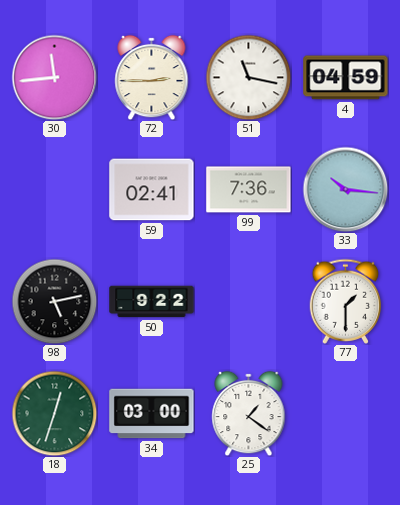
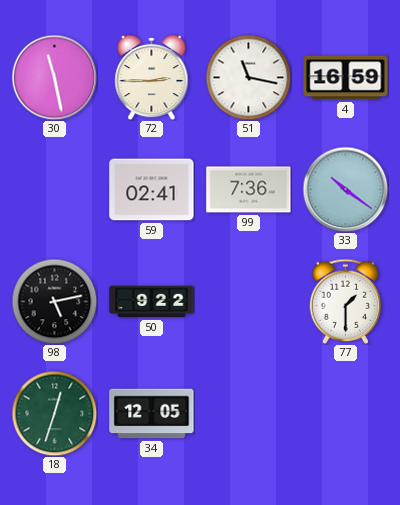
30: 11:44 -> 11:28 (54, 77)
4: 04:59 -> 16:59 (346, 78)
33: 10:16 -> 10:21 (345, 189)
34: 03:00 -> 12:05 (152, 414)
25: 1:21 -> none (249, 413)
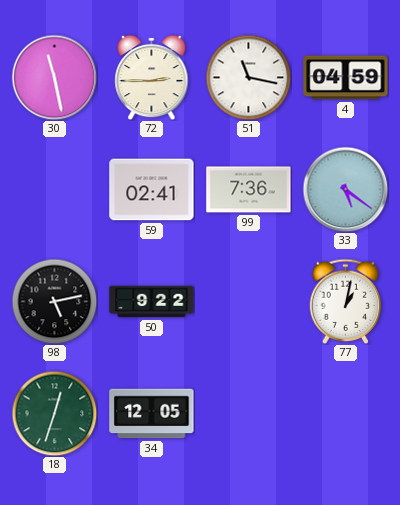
4: 16:59 -> 04:59 (346, 78)
33: 10:21 -> 5:21 (345, 189)
77: 1:30 -> 1:02 (346, 301)
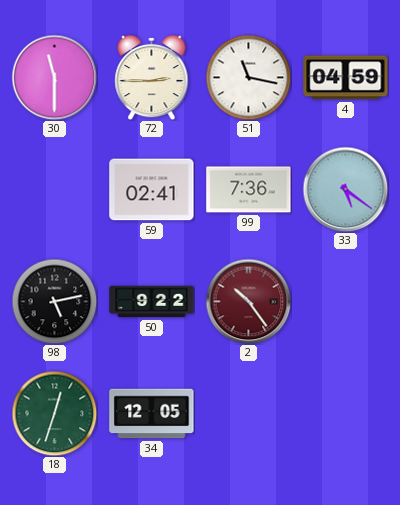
30: 11:28 -> 11:30 (54, 77)
2: none -> 10:24 (248, 301)
77: 1:02 -> none (346, 301)
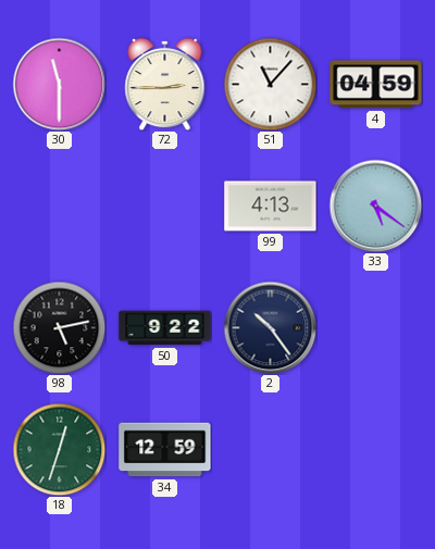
51: 11:17 -> 11:07 (270, 84)
59: 02:41 -> none (152, 190)
99: 7:36 -> 4:13 (271, 207)
2 dial: burgundy -> navy (270, 327)
34: 12:05 -> 12:59 (165, 450)
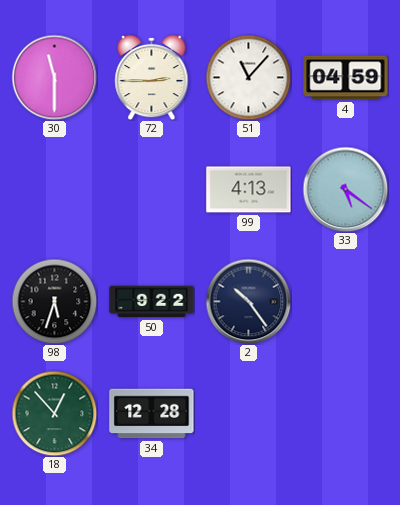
98: 5:13 -> 5:33 (54, 301)
18: 12:33 -> 12:53 (54, 413)
34: 12:59 -> 12:28 (152, 414)
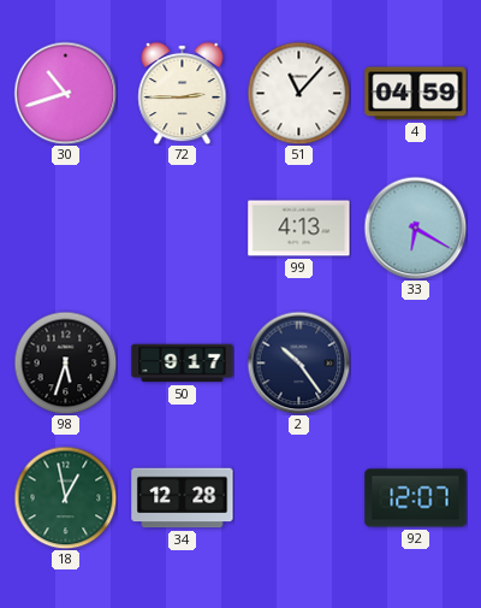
30: 11:30 -> 10:42 (65, 93)
33: 5:21 -> 6:20 (415, 228)
50: 9:22 -> 9:17 (183, 364)
18: 12:53 -> 12:58 (65, 497)
92: none -> 12:07 (416, 498)
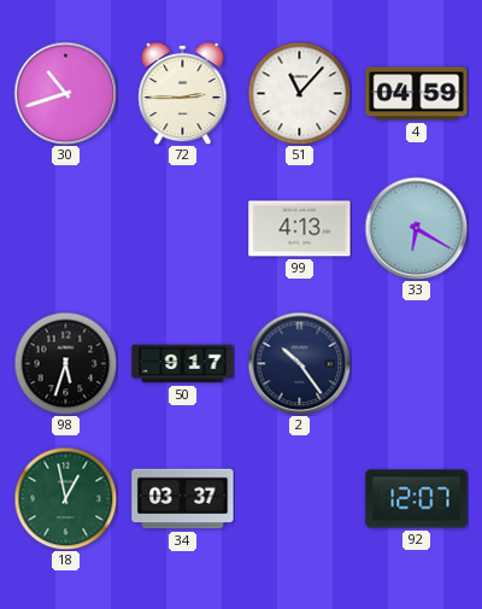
34: 12:28 -> 03:37 (183, 499)
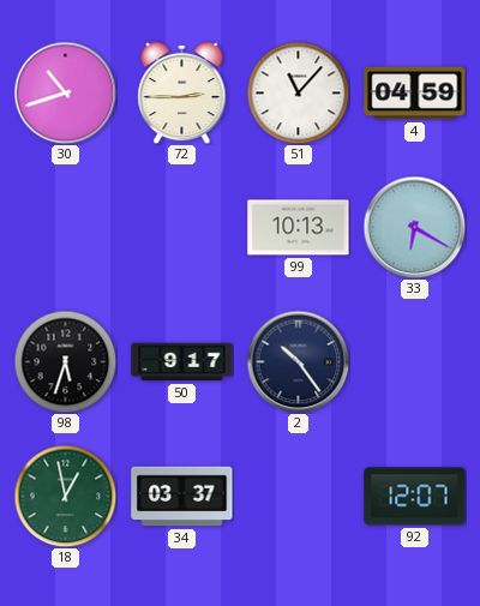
99: 4:13 -> 10:13 (299, 228)
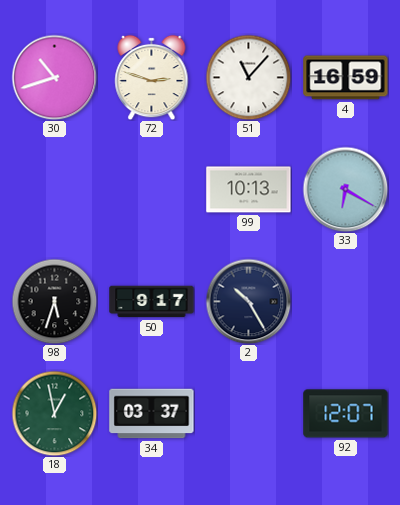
72: 2:45 -> 2:48 (152, 77)
4: 04:59 -> 16:59 (346, 78)
2: 10:24 -> 10:25 (248, 301)
